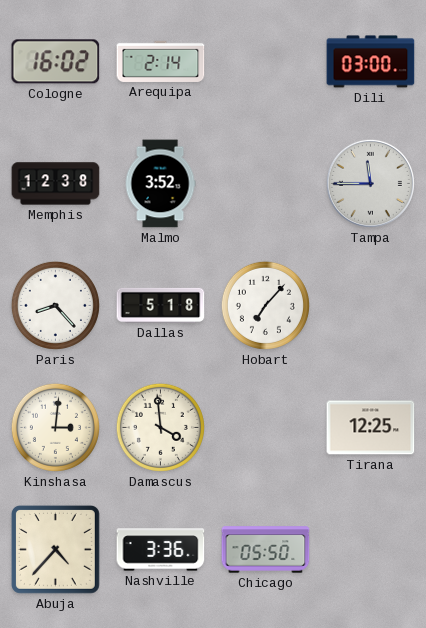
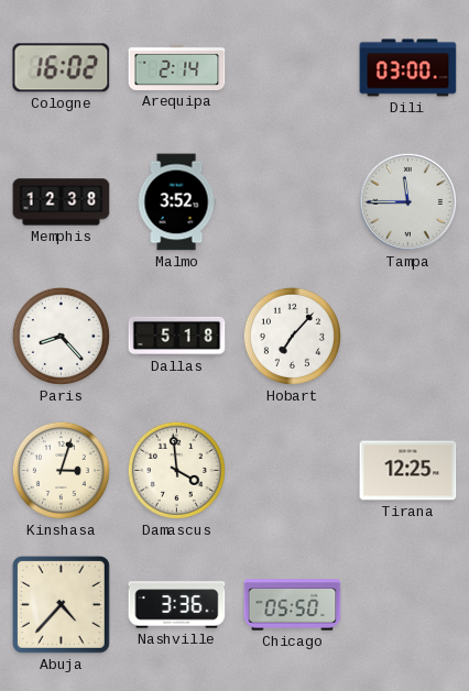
Kinshasa: 3:01 -> 3:03 (61, 470)
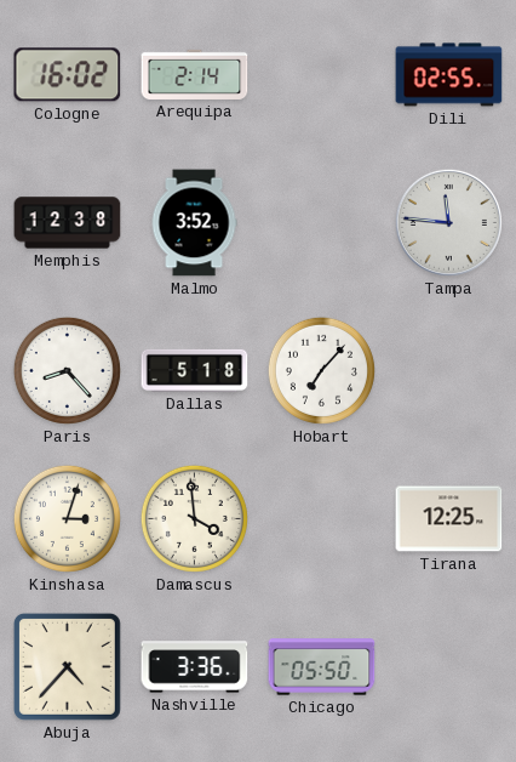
Dili: 03:00 -> 02:55 (449, 75)
Tampa: 11:45 -> 11:46 (448, 222)
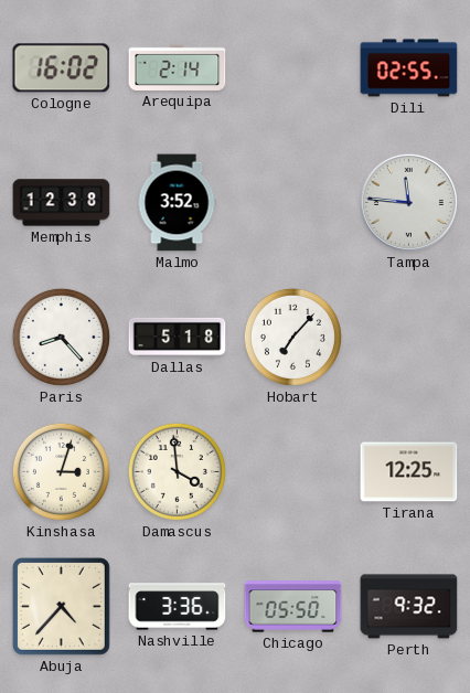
Perth: none -> 9:32 (409, 607)
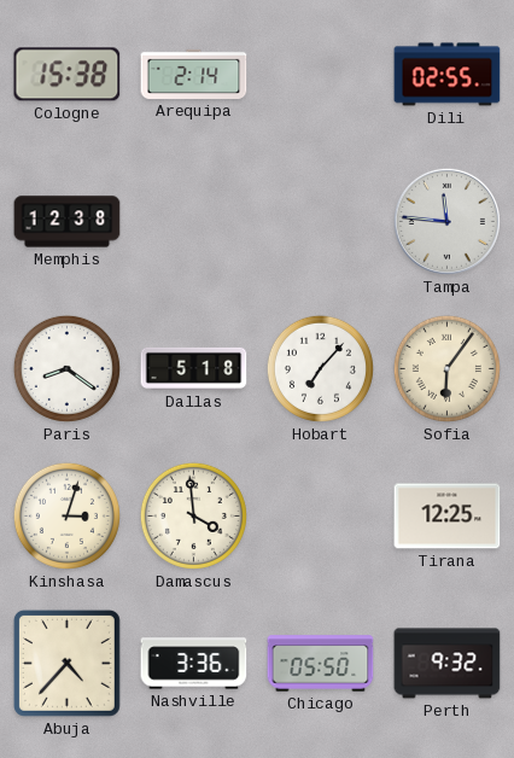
Cologne: 16:02 -> 15:38 (68, 75)
Malmo: 3:52 -> none (177, 203)
Paris: 8:23 -> 8:21 (66, 368)
Sofia: none -> 6:06 (446, 368)
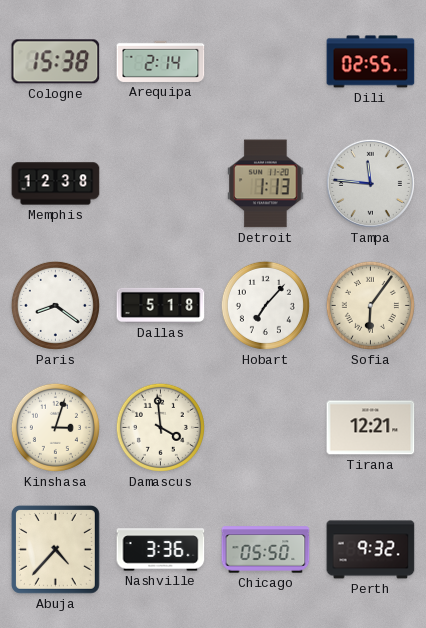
Detroit: none -> 1:13 (266, 184)
Tirana: 12:25 -> 12:21 (371, 428)
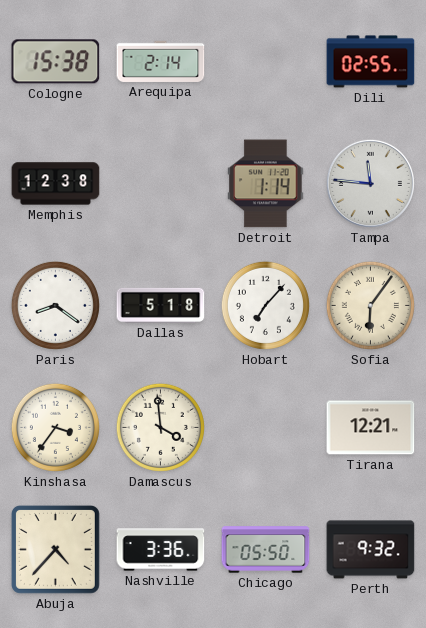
Detroit: 1:13 -> 1:14 (266, 184)
Kinshasa: 3:03 -> 3:36 (55, 427)
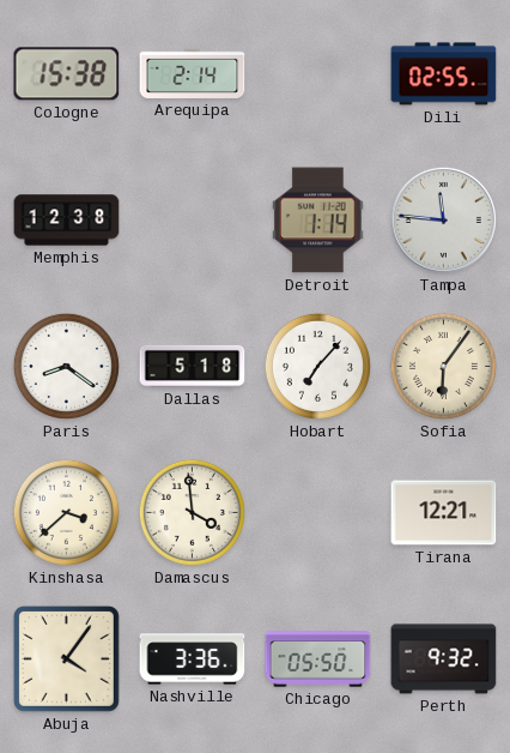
Kinshasa: 3:36 -> 3:38 (66, 512)
Abuja: 4:37 -> 4:06 (66, 658)
